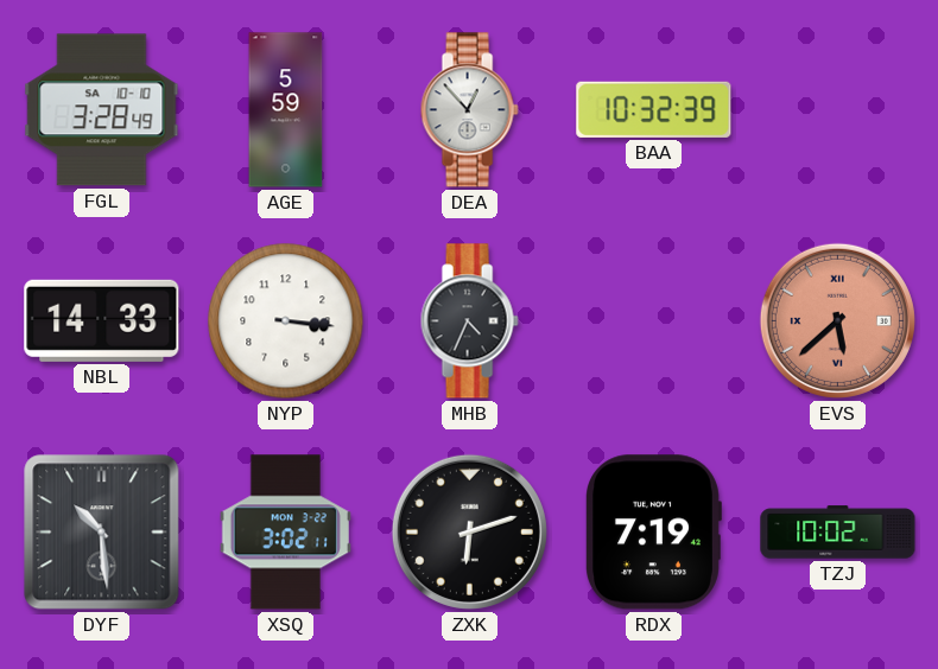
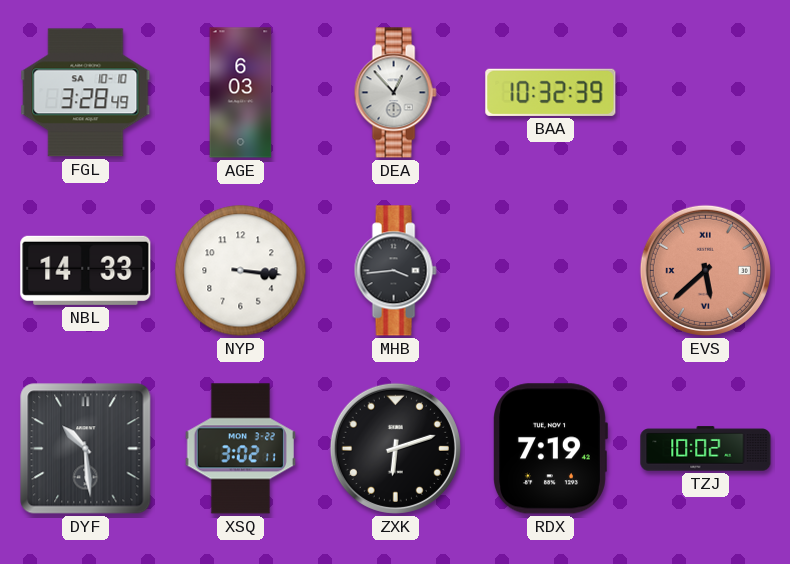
AGE: 5:59 -> 6:03 (241, 93)
MHB: 4:34 -> 3:44 (395, 271)
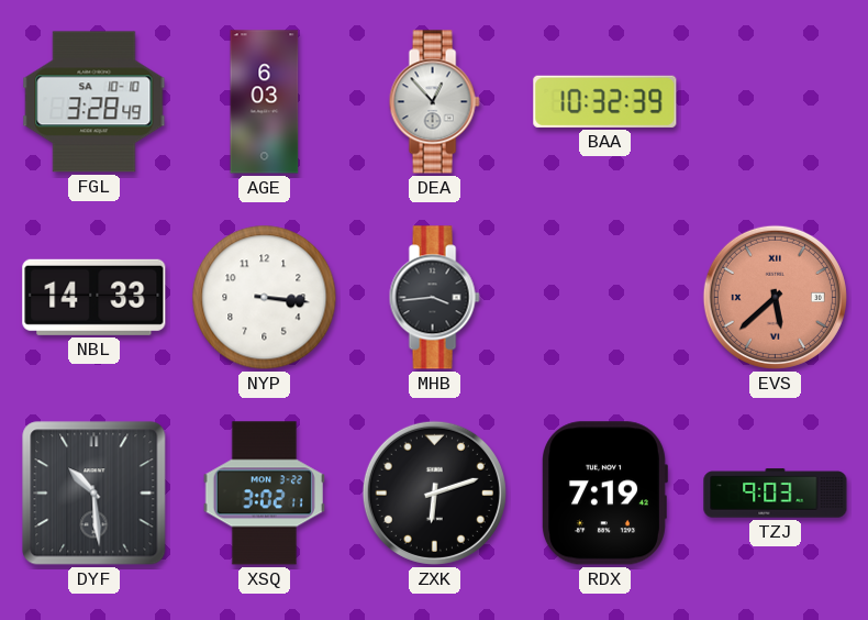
TZJ: 10:02 -> 9:03 (776, 494)
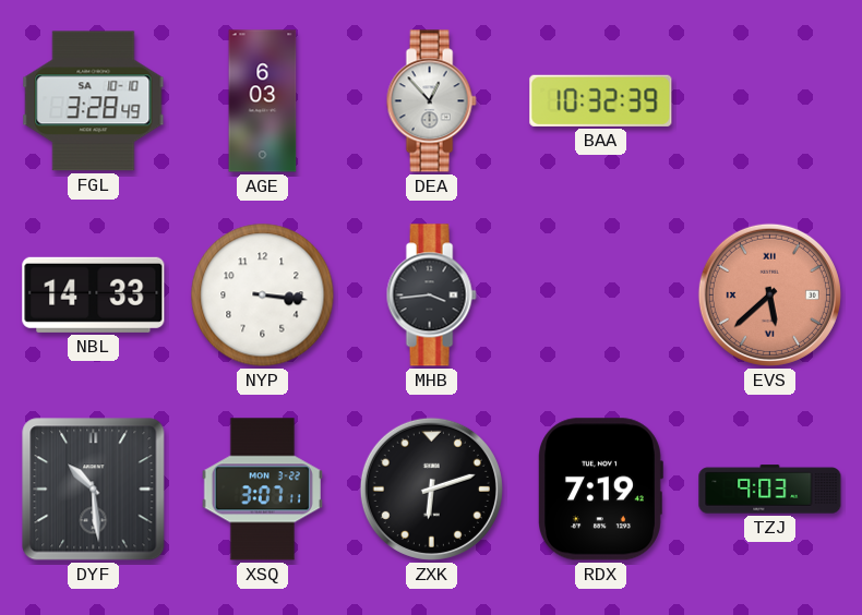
XSQ: 3:02 -> 3:07 (262, 490)
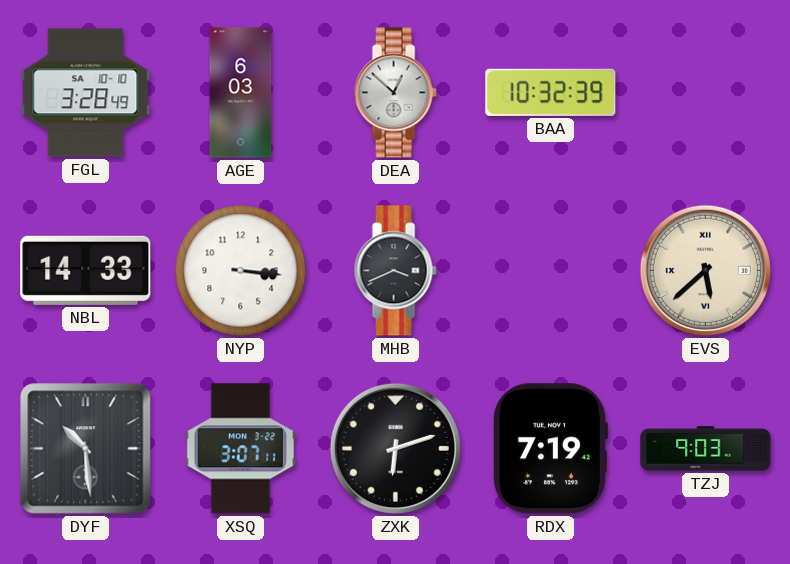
DEA: 12:53 -> 12:52 (395, 93)
MHB: 3:44 -> 3:41 (395, 271)
EVS dial: salmon -> cream (705, 270)
